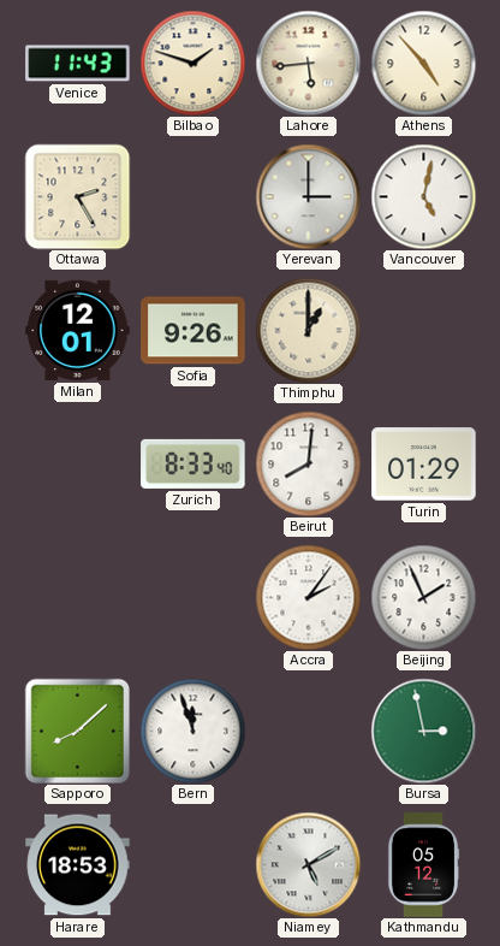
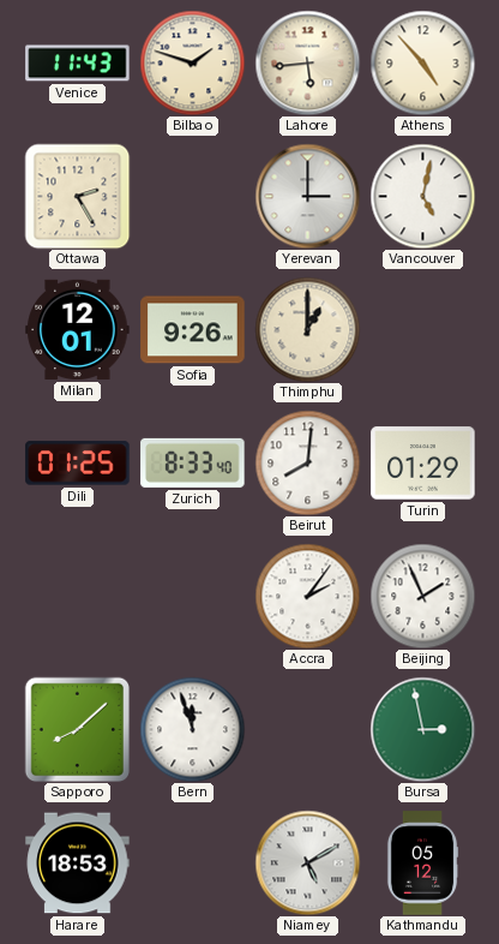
Dili: none -> 01:25 (78, 464)
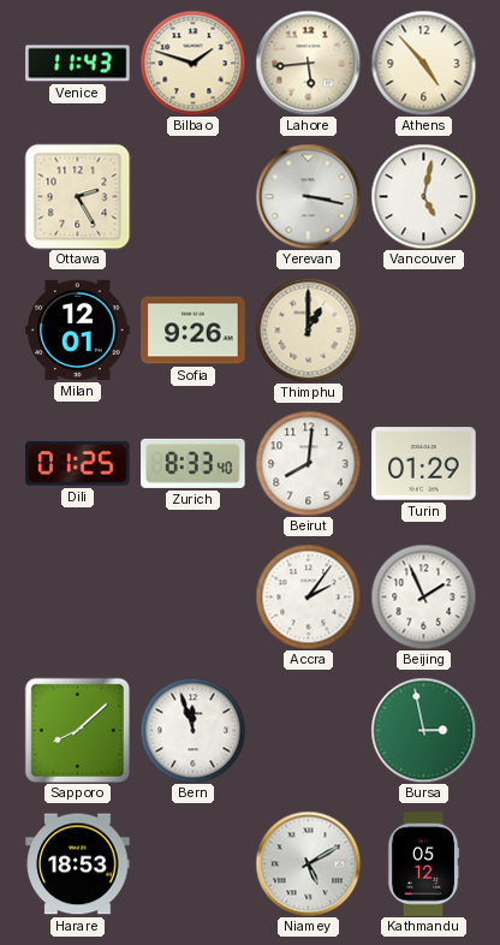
Yerevan: 3:00 -> 3:17 (308, 196)
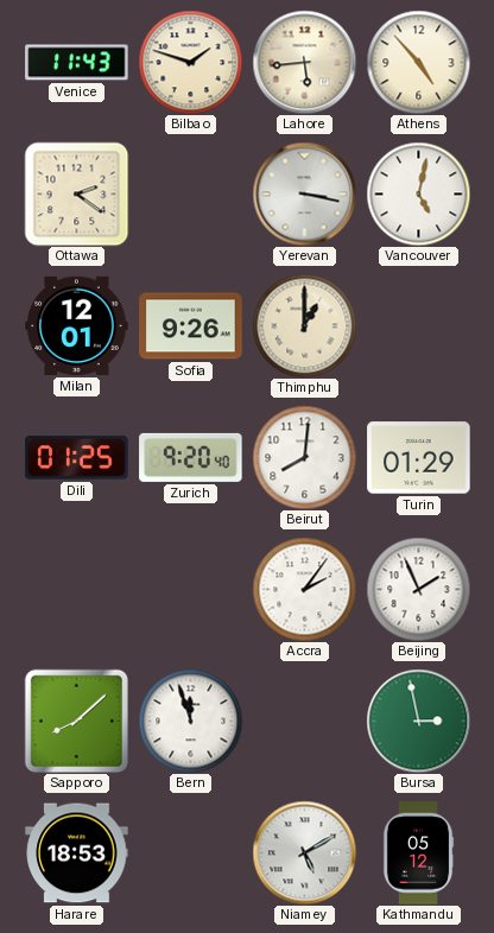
Ottawa: 2:25 -> 2:21 (76, 193)
Zurich: 8:33 -> 9:20 (191, 457)
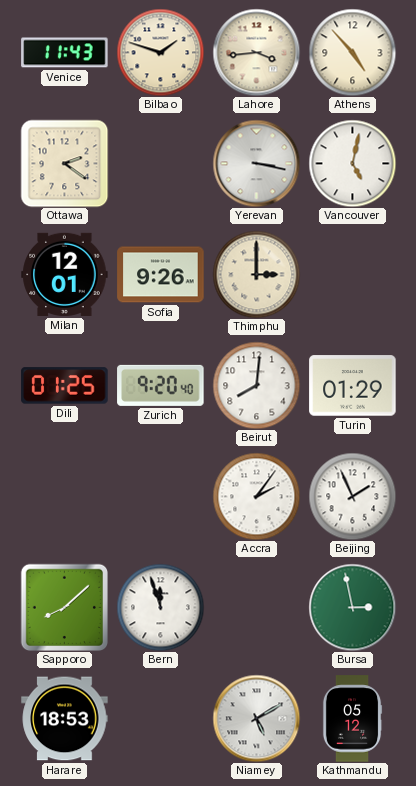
Lahore: 5:44 -> 3:44 (256, 52)
Thimphu: 1:00 -> 3:00 (256, 274)
